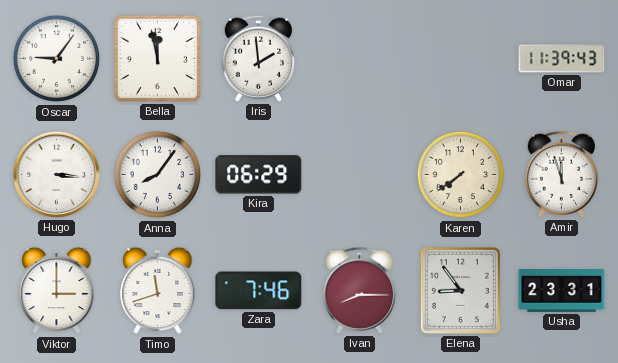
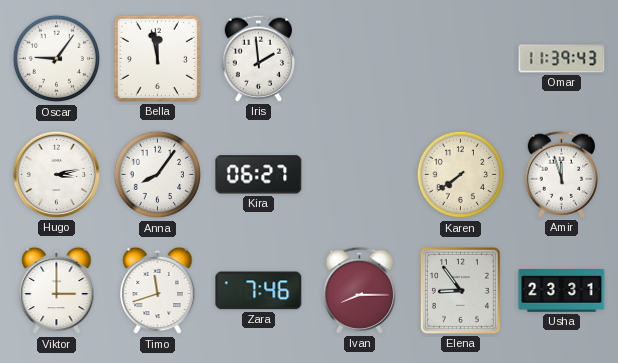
Hugo: 3:16 -> 3:13 (56, 174)
Kira: 06:29 -> 06:27 (259, 175)
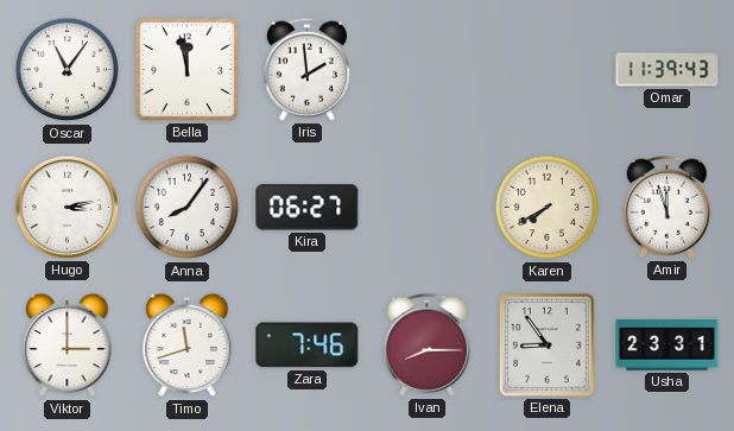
Oscar: 9:06 -> 11:06 (68, 70)
Karen: 7:39 -> 7:40 (548, 208)
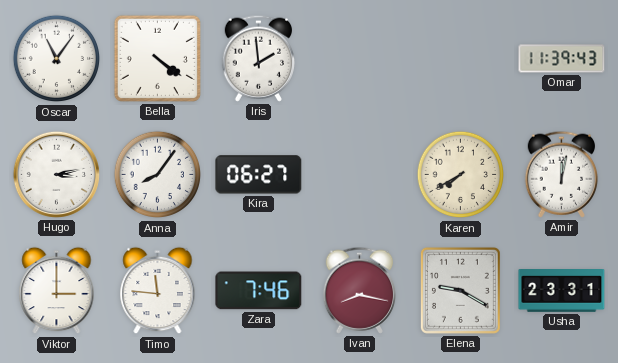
Bella: 11:58 -> 4:21 (157, 58)
Amir: 11:57 -> 12:02 (562, 174)
Timo: 11:42 -> 11:46 (158, 291)
Ivan: 8:15 -> 8:17 (360, 290)
Elena: 8:54 -> 9:20 (460, 290)
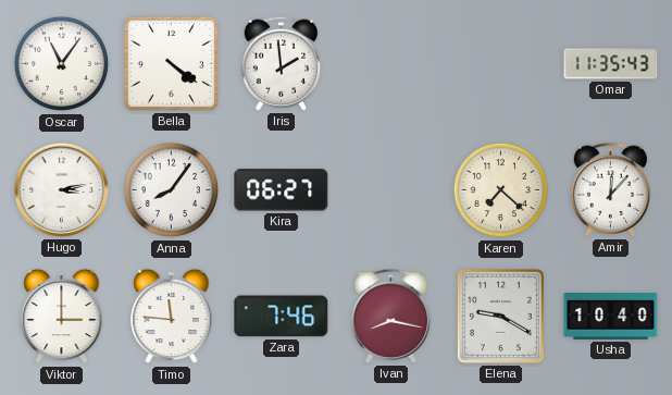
Omar: 11:39 -> 11:35 (611, 64)
Karen: 7:40 -> 7:22 (501, 190)
Amir: 12:02 -> 12:07 (611, 189)
Usha: 23:31 -> 10:40 (611, 317)
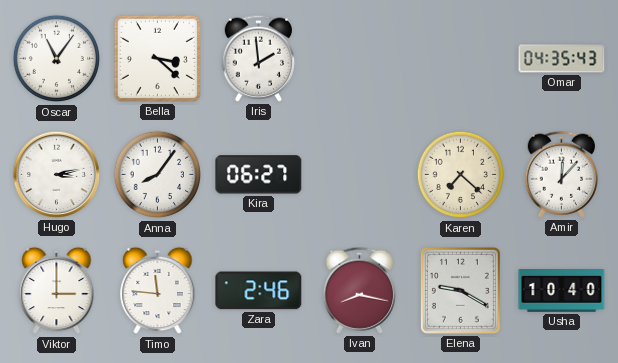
Bella: 4:21 -> 3:22 (157, 58)
Omar: 11:35 -> 04:35 (562, 59)
Zara: 7:46 -> 2:46 (259, 291)
